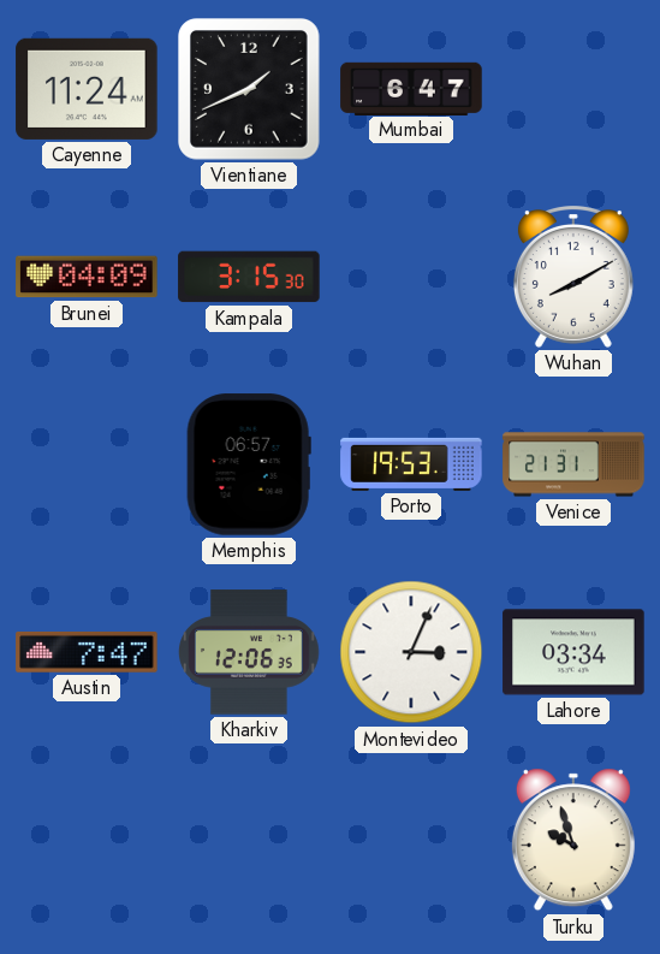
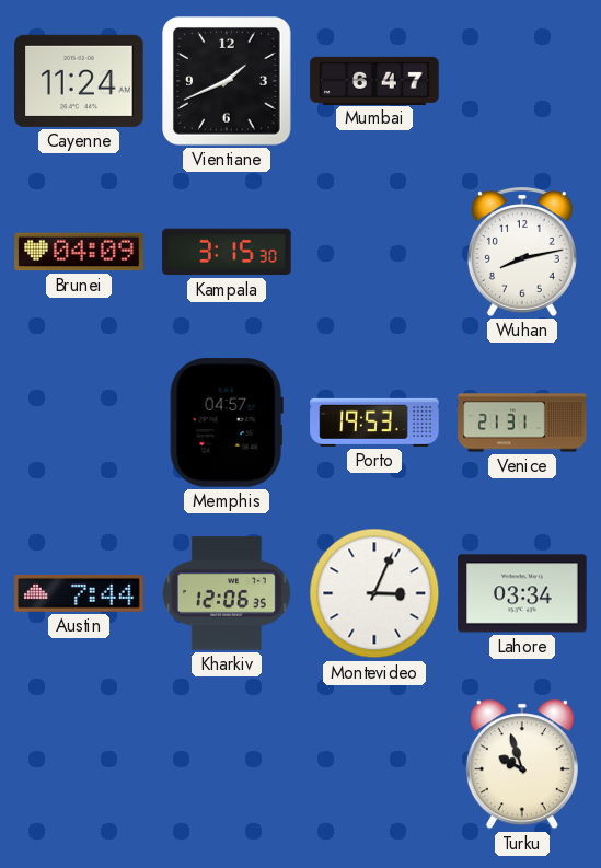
Wuhan: 8:10 -> 8:13 (522, 253)
Memphis: 06:57 -> 04:57 (227, 423)
Austin: 7:47 -> 7:44 (79, 594)
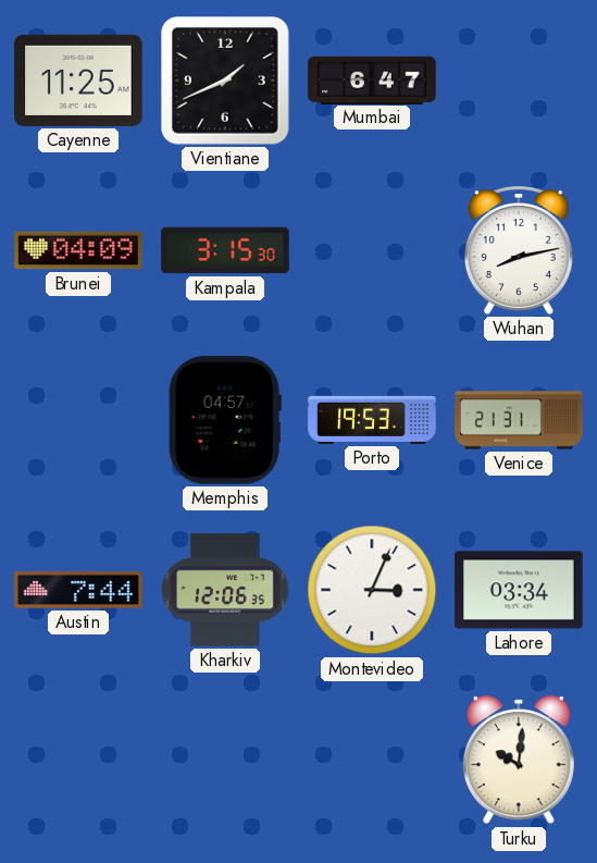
Cayenne: 11:24 -> 11:25 (78, 81)
Turku: 9:57 -> 10:01 (519, 760)
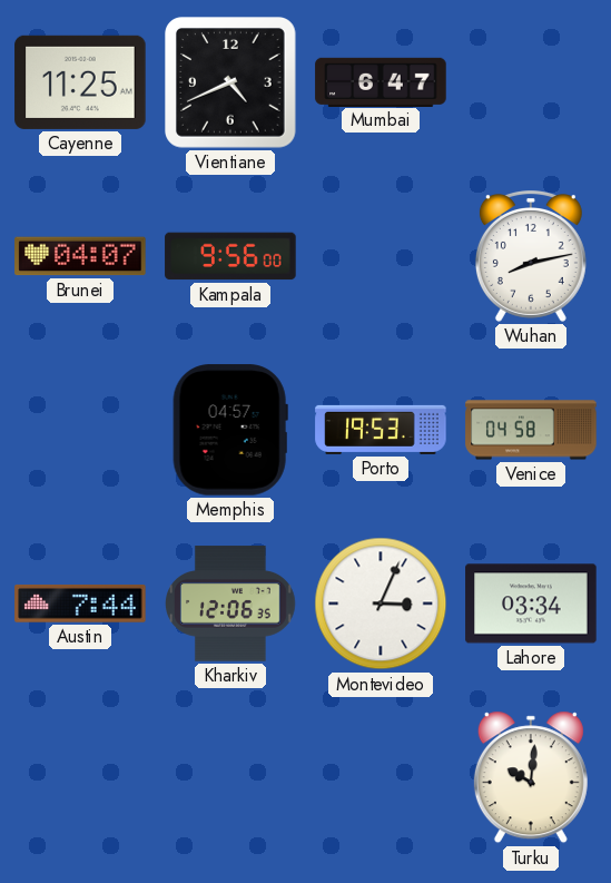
Vientiane: 1:41 -> 4:41 (231, 84)
Brunei: 04:09 -> 04:07 (80, 256)
Kampala: 3:15 -> 9:56 (230, 256)
Venice: 21:31 -> 04:58 (531, 430)
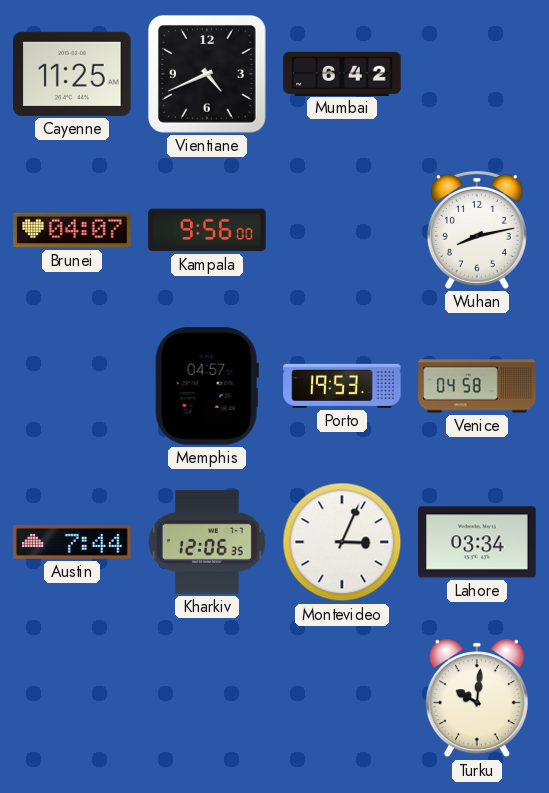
Mumbai: 6:47 -> 6:42 (342, 73)
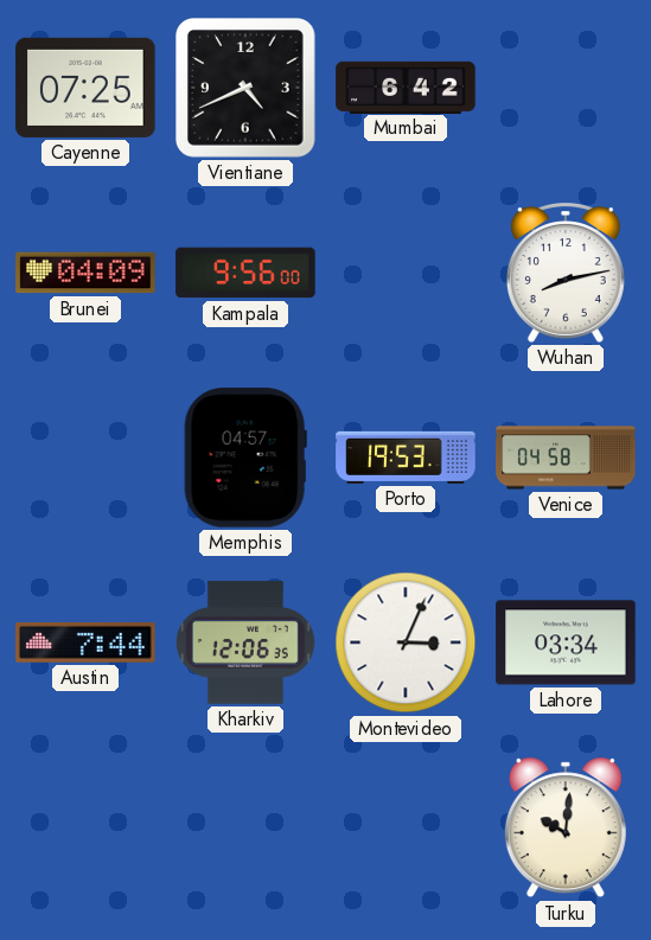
Cayenne: 11:25 -> 07:25 (85, 88)
Brunei: 04:07 -> 04:09 (85, 273)
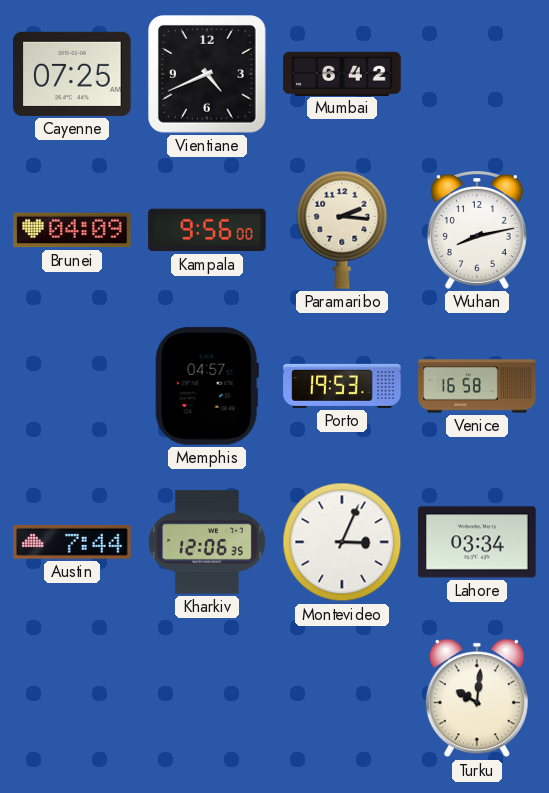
Paramaribo: none -> 2:16 (342, 230)
Venice: 04:58 -> 16:58 (477, 386)
